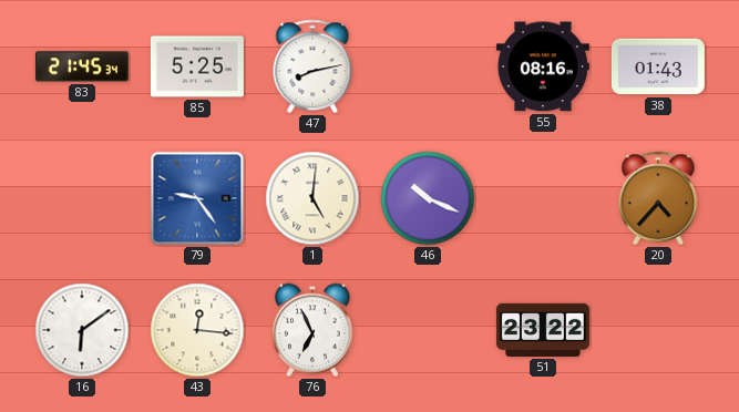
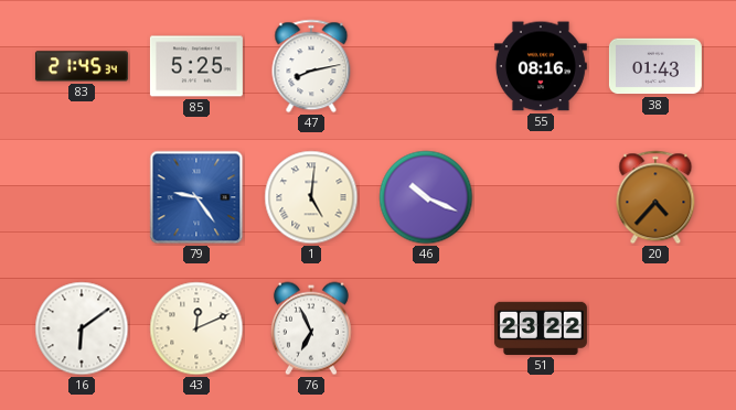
43: 12:16 -> 12:11 (196, 328)
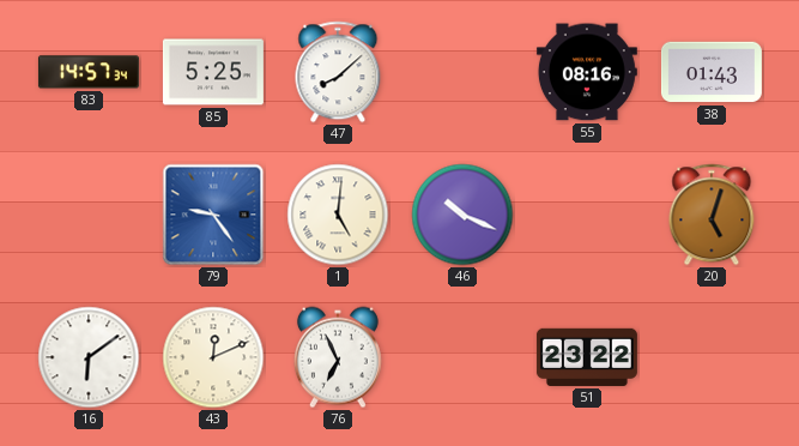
83: 21:45 -> 14:57 (89, 72)
47: 8:13 -> 8:08 (338, 72)
20: 4:37 -> 5:03 (712, 215)
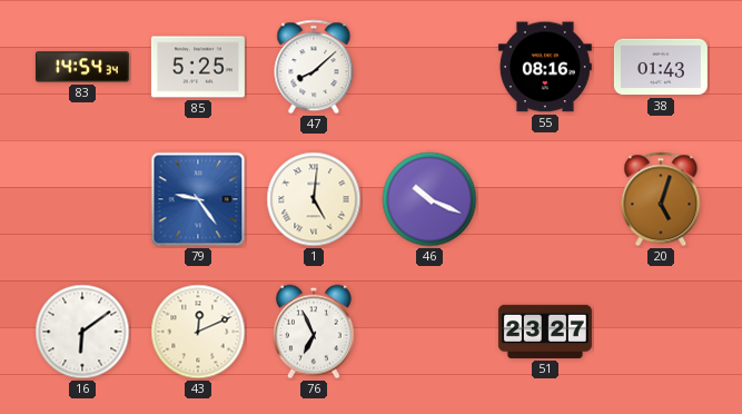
83: 14:57 -> 14:54 (82, 67)
51: 23:22 -> 23:27 (545, 332)
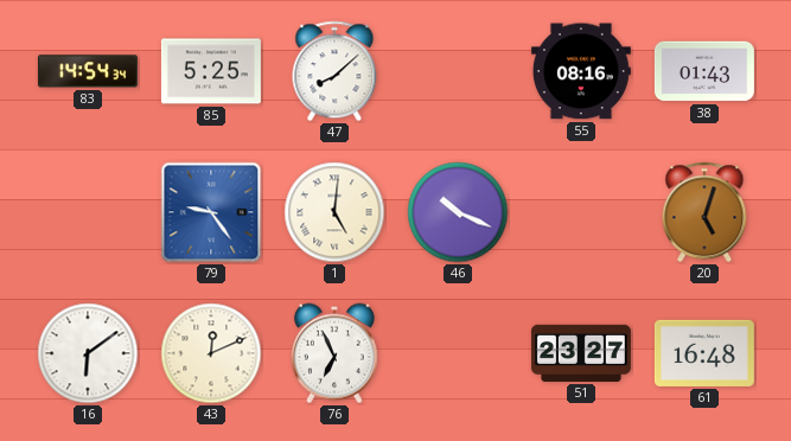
61: none -> 16:48 (704, 353)
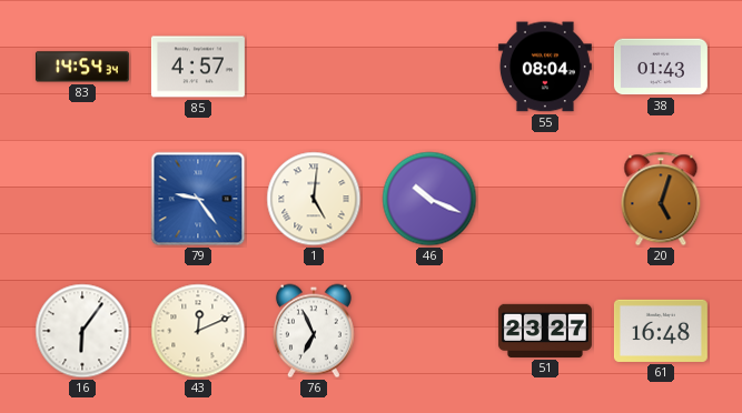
85: 5:25 -> 4:57 (198, 67)
47: 8:08 -> none (334, 71)
55: 08:16 -> 08:04 (545, 67)
16: 6:09 -> 6:06 (82, 331)
